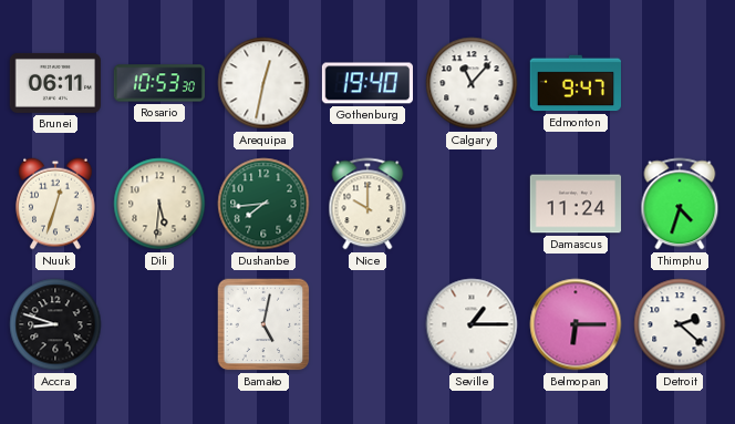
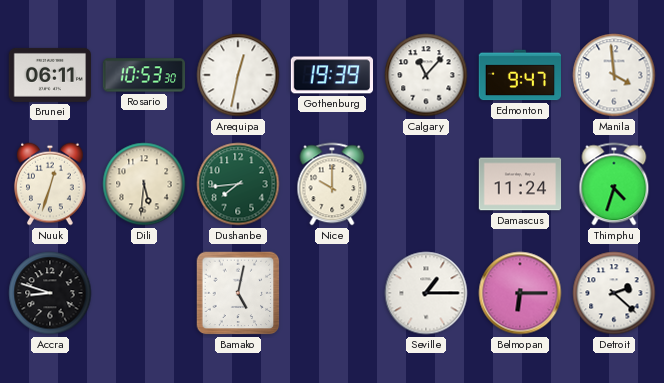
Gothenburg: 19:40 -> 19:39 (332, 75)
Manila: none -> 3:59 (614, 75)
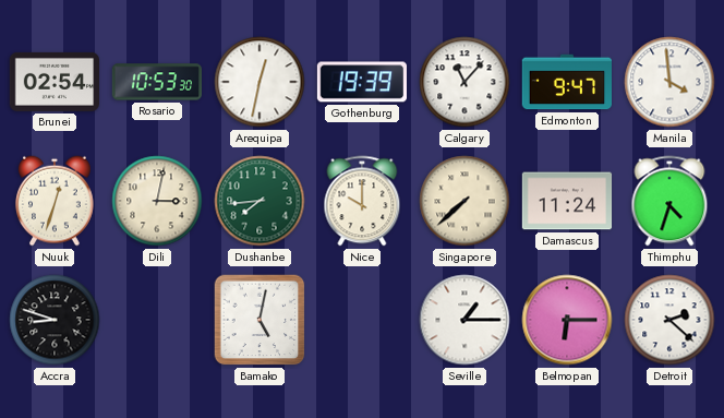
Brunei: 06:11 -> 02:54 (55, 82)
Dili: 5:31 -> 3:02 (157, 201)
Singapore: none -> 7:38 (464, 201)
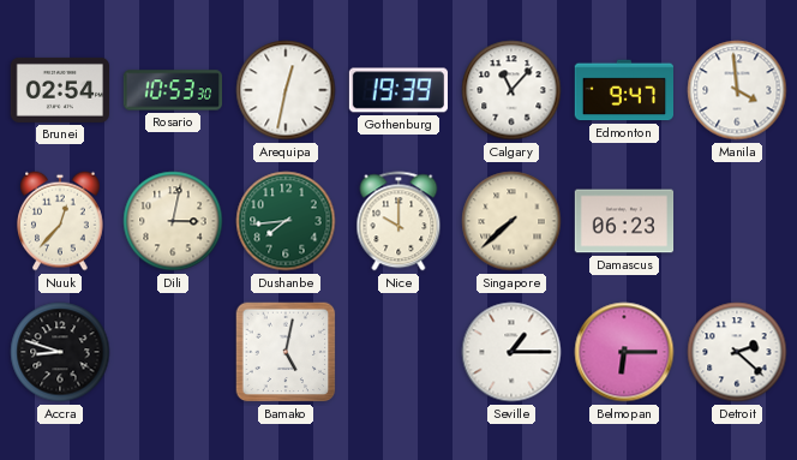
Nuuk: 12:33 -> 12:37 (61, 221)
Damascus: 11:24 -> 06:23 (624, 221)
Thimphu: 4:33 -> none (669, 201)
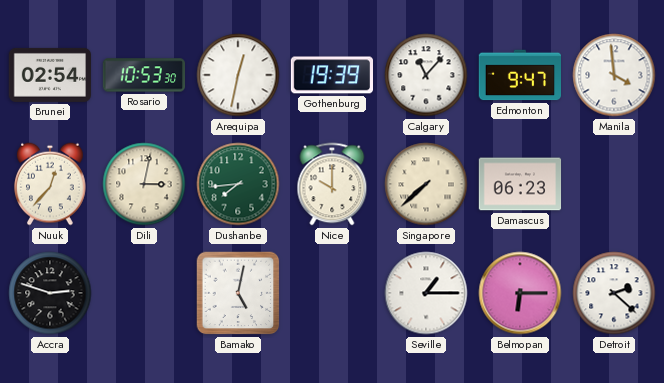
Accra: 8:48 -> 2:48 (50, 293)
